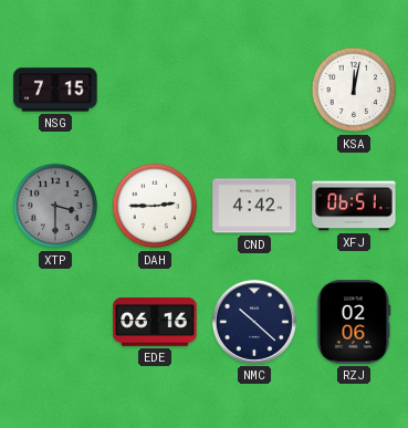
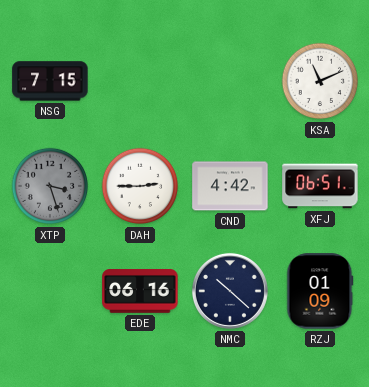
KSA: 12:02 -> 11:11 (320, 81)
XTP: 3:30 -> 3:27 (50, 186)
RZJ: 02:06 -> 01:09 (320, 291)
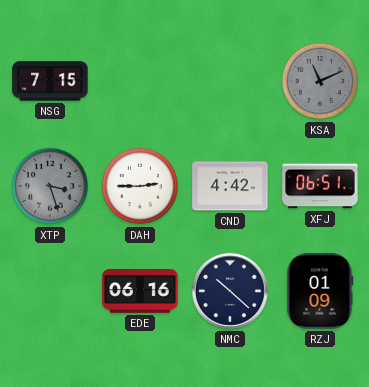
KSA dial: white -> grey (320, 81)
